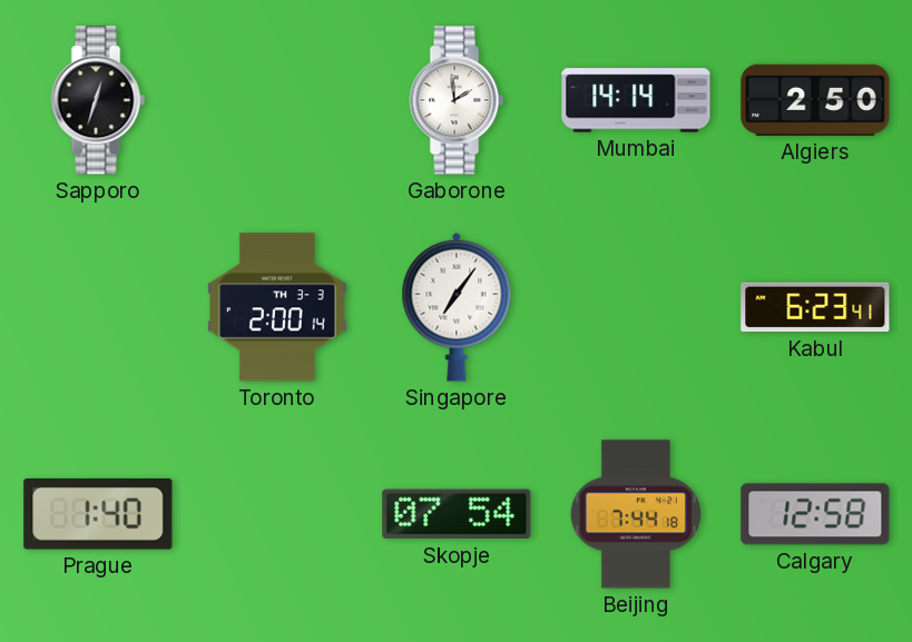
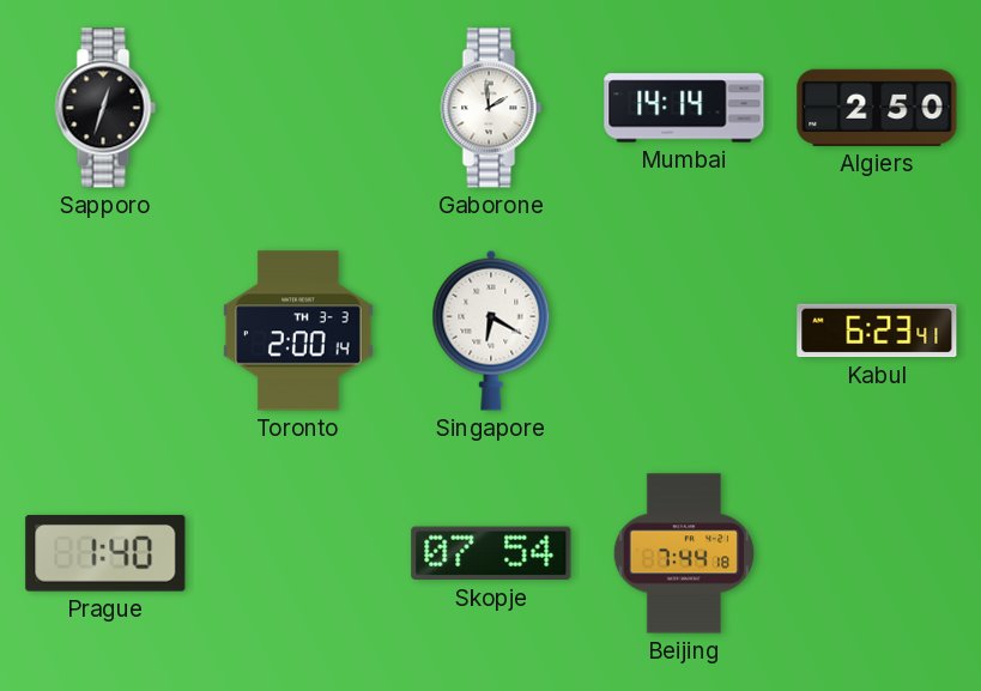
Singapore: 7:06 -> 6:20 (491, 331)
Calgary: 12:58 -> none (815, 514)
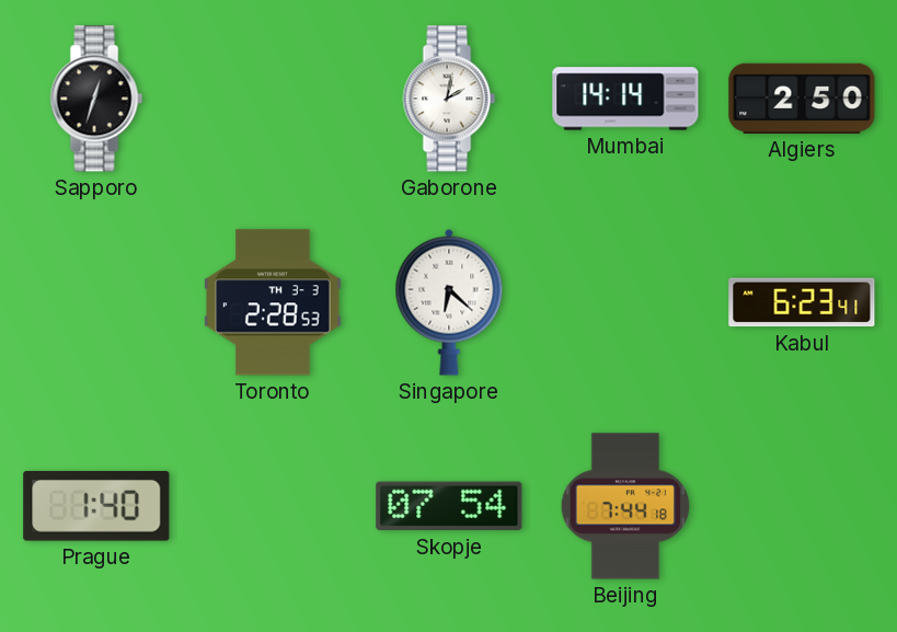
Gaborone: 1:59 -> 2:02 (449, 99)
Toronto: 2:00 -> 2:28 (273, 302)
Singapore: 6:20 -> 6:22 (449, 302)
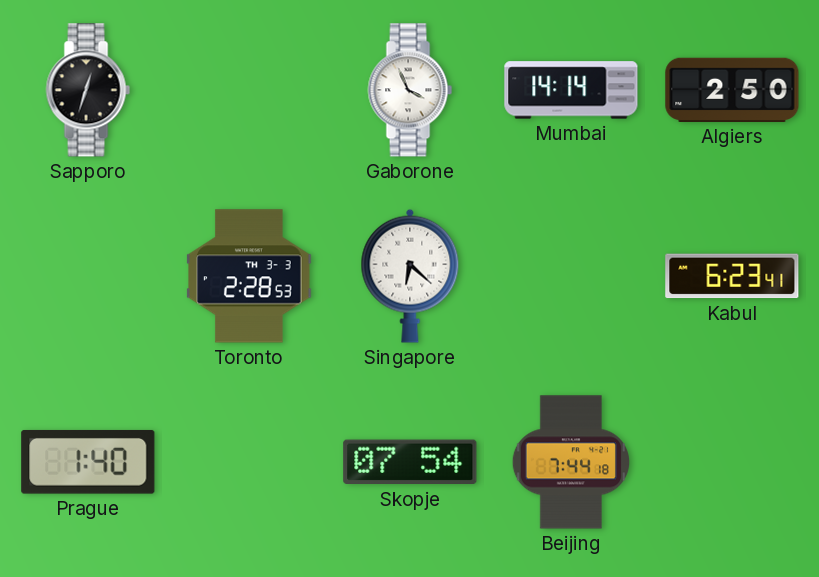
Gaborone: 2:02 -> 3:56 (410, 90)
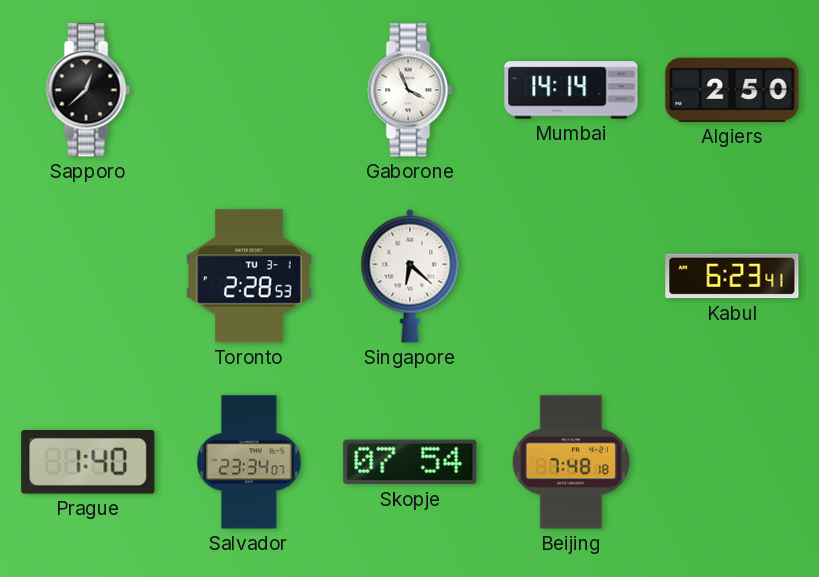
Sapporo: 12:33 -> 12:38 (88, 90)
Toronto date: TH 3-3 -> TU 3-1 (249, 276)
Salvador: none -> 23:34 (250, 462)
Beijing: 7:44 -> 7:48 (570, 462)
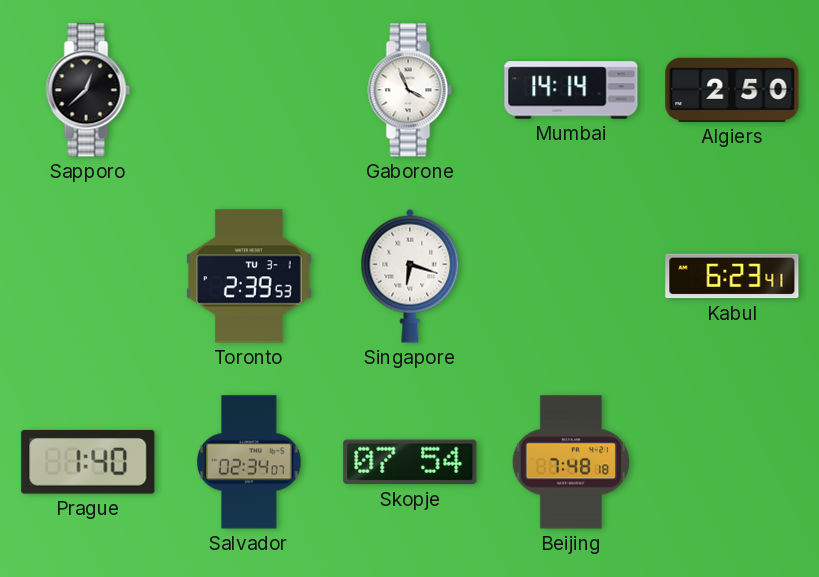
Toronto: 2:28 -> 2:39 (249, 276)
Singapore: 6:22 -> 6:18 (410, 276)
Salvador: 23:34 -> 02:34 (250, 462)
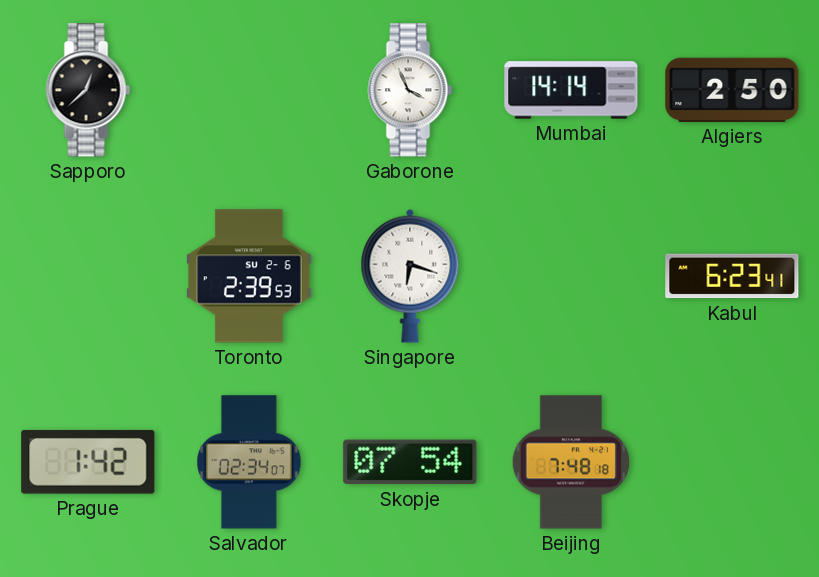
Toronto date: TU 3-1 -> SU 2-6 (249, 276)
Prague: 1:40 -> 1:42 (88, 462)
